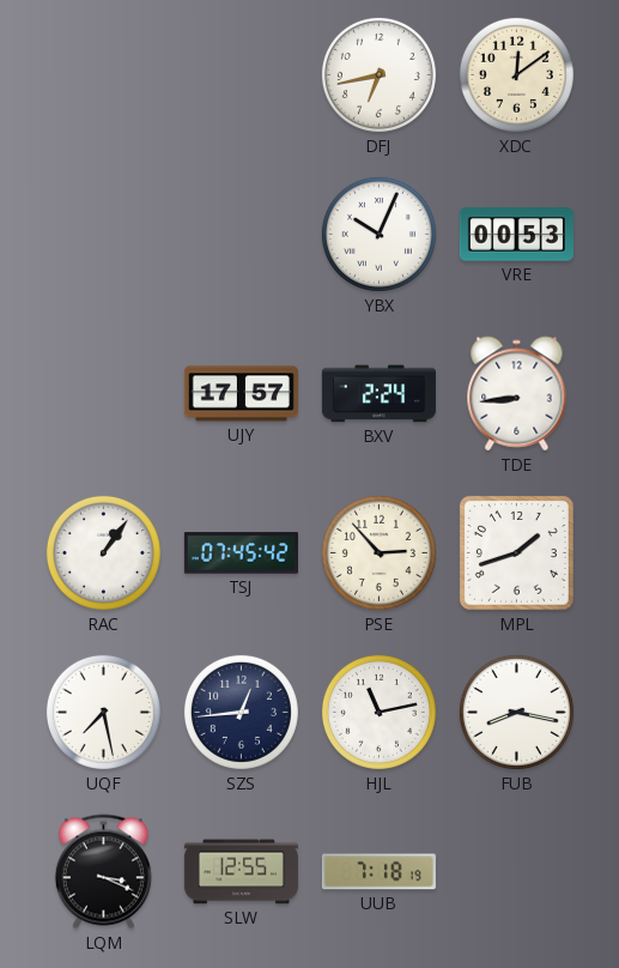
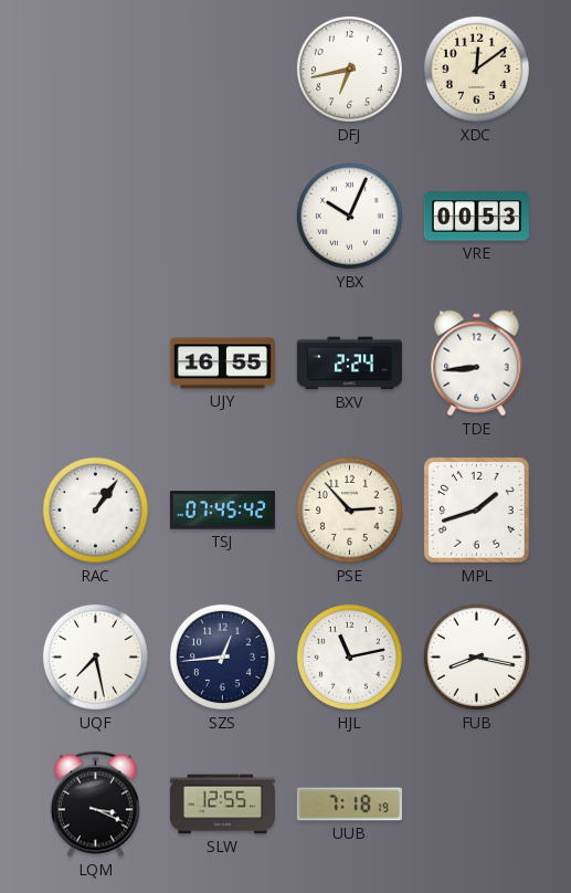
UJY: 17:57 -> 16:55 (222, 364)
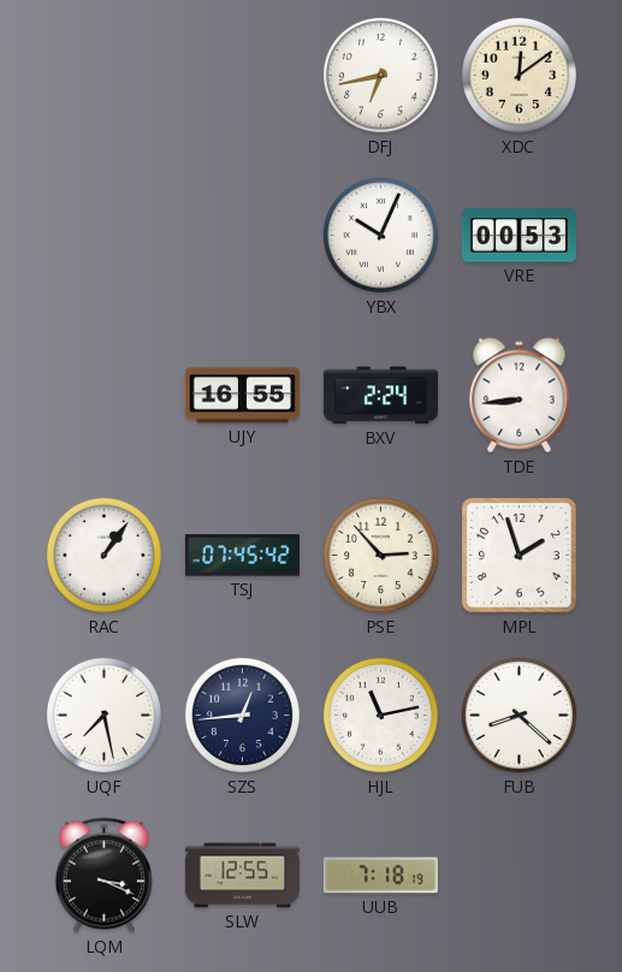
MPL: 1:42 -> 1:57 (519, 555)
FUB: 8:17 -> 8:22 (519, 715)
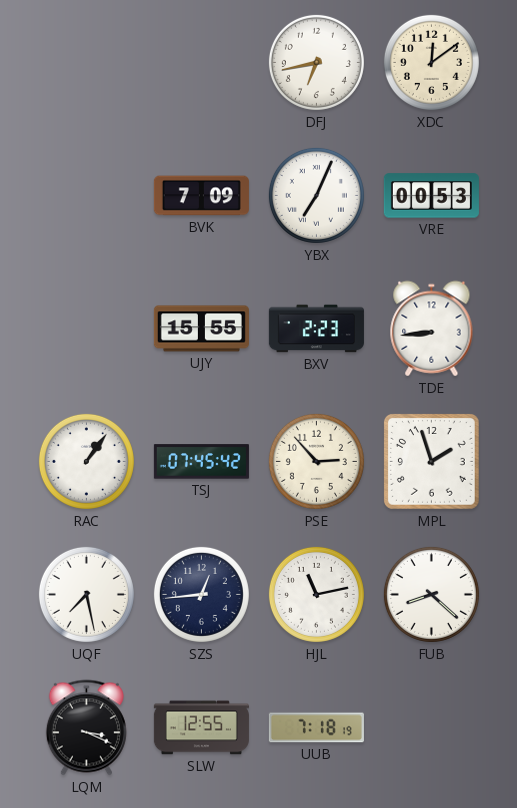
BVK: none -> 7:09 (201, 196)
YBX: 10:04 -> 7:04 (316, 195)
UJY: 16:55 -> 15:55 (201, 329)
BXV: 2:24 -> 2:23 (316, 329)
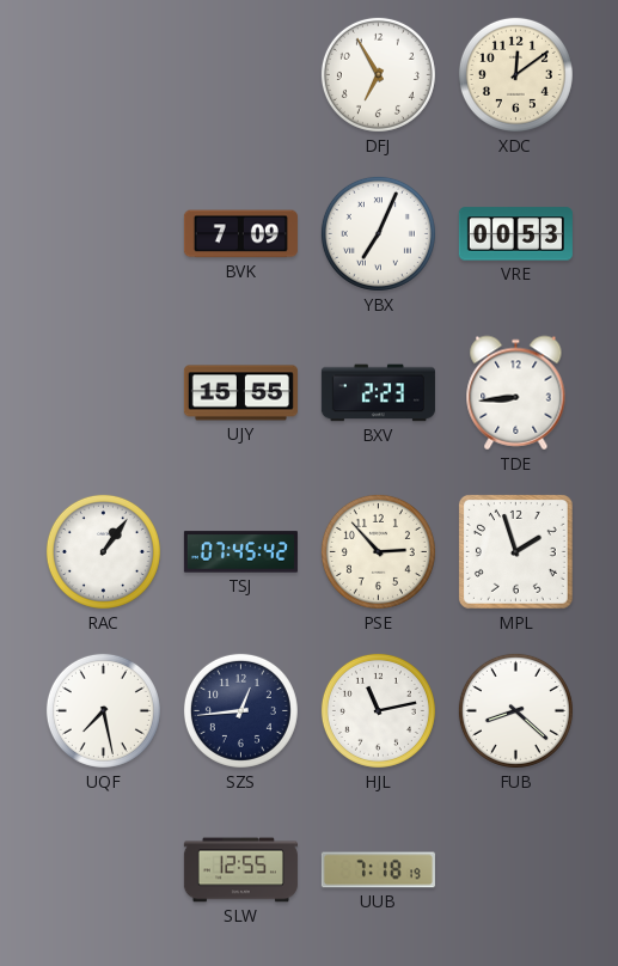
DFJ: 6:43 -> 6:55 (378, 74)
LQM: 3:19 -> none (86, 728)
